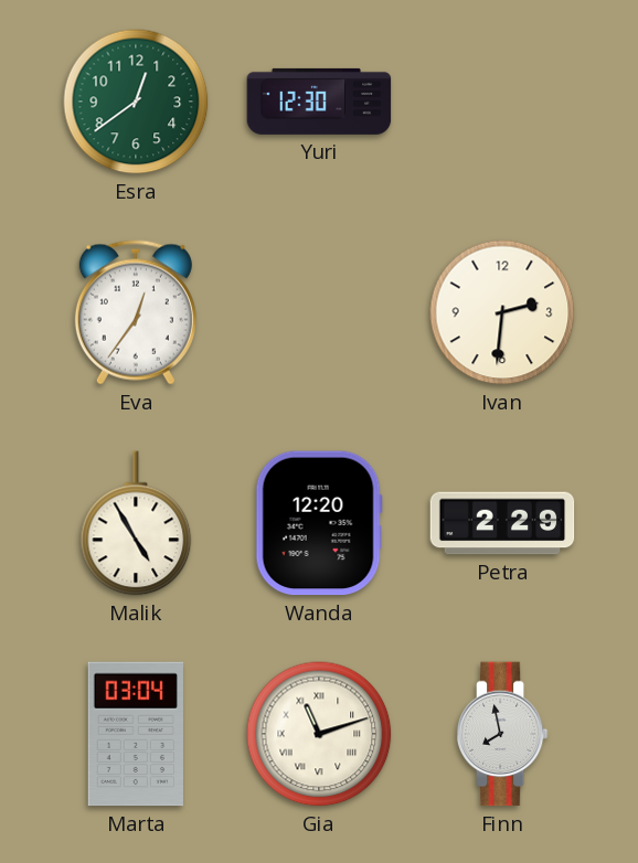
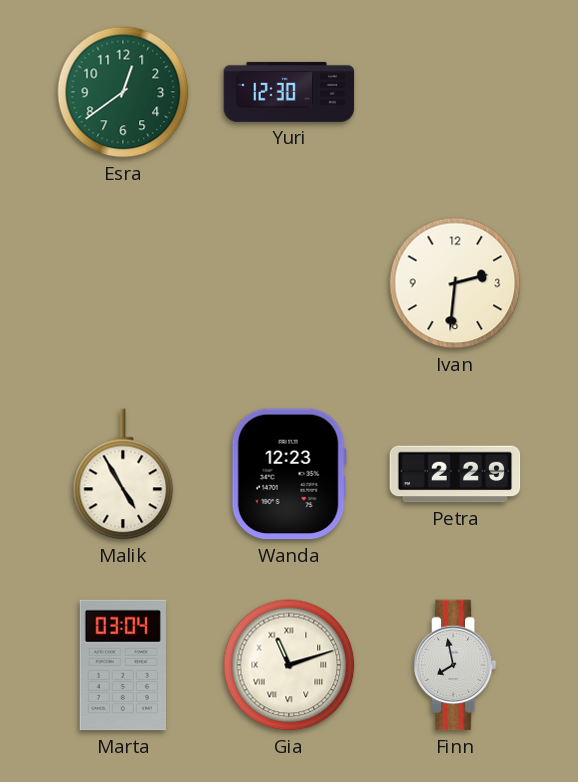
Eva: 12:36 -> none (136, 312)
Wanda: 12:20 -> 12:23 (289, 474)
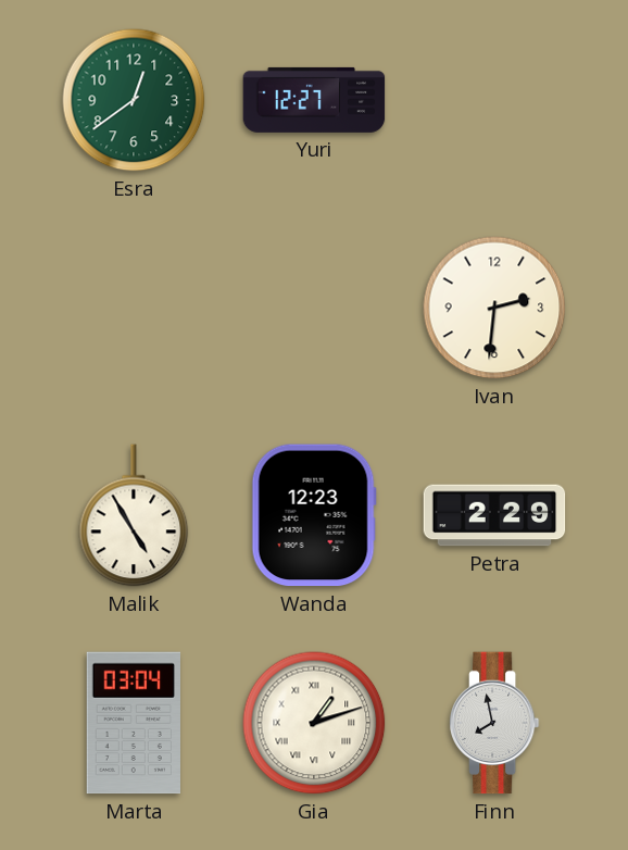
Yuri: 12:30 -> 12:27 (314, 100)
Gia: 11:12 -> 1:12 (314, 723)
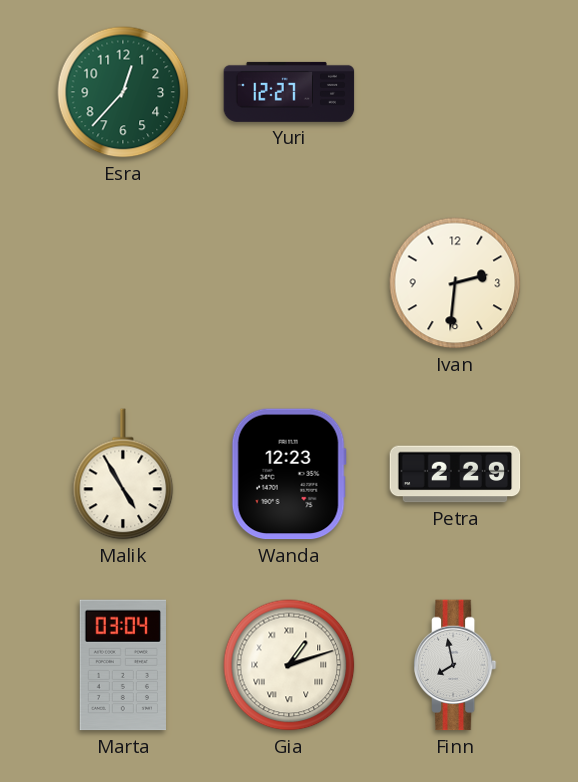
Esra: 12:39 -> 12:37 (123, 92)
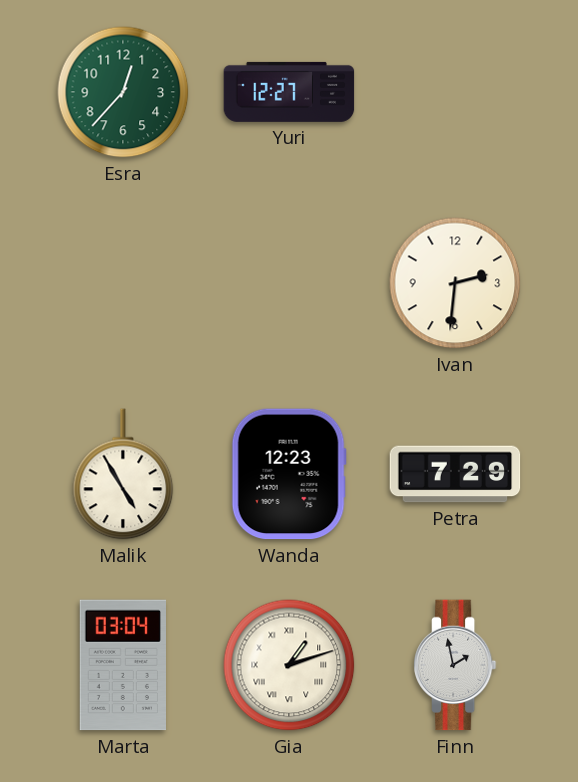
Petra: 2:29 -> 7:29 (455, 474)
Finn: 7:58 -> 1:58 (455, 665)
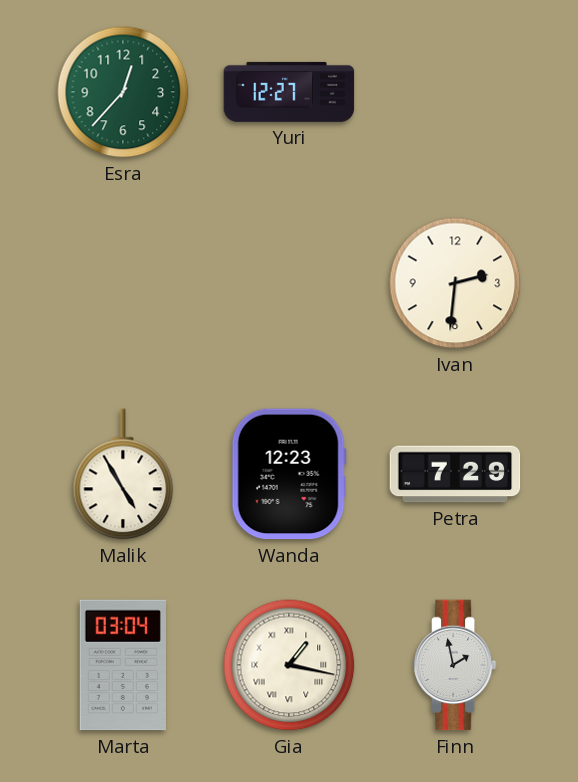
Gia: 1:12 -> 1:17 (289, 665)
